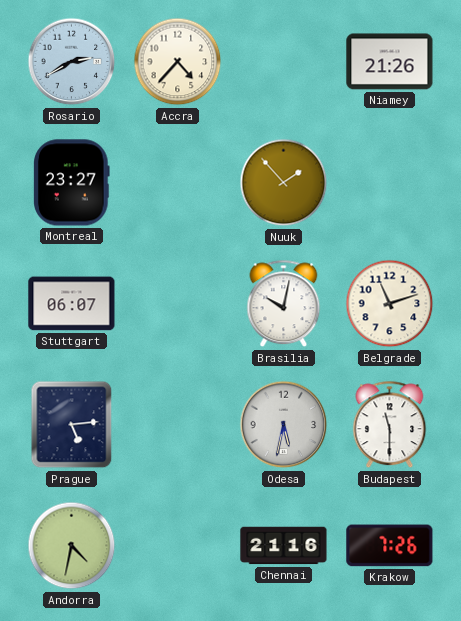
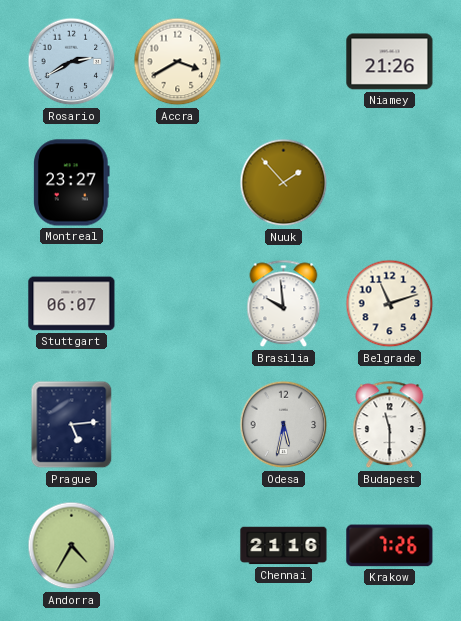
Accra: 4:37 -> 3:40 (178, 62)
Brasilia: 10:02 -> 9:59 (284, 304)
Andorra: 4:32 -> 4:35 (72, 546)
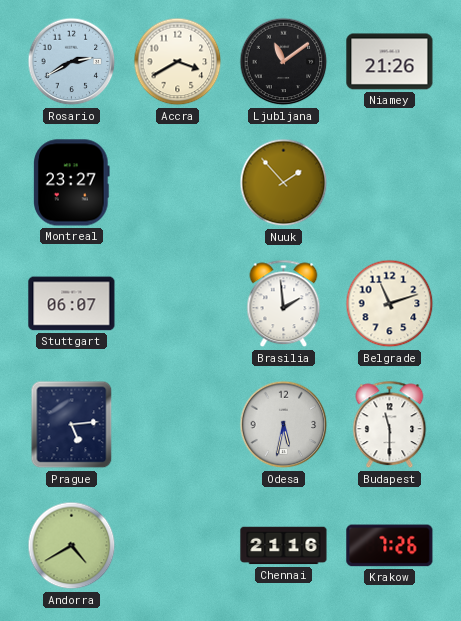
Ljubljana: none -> 11:09 (284, 62)
Brasilia: 9:59 -> 1:59 (284, 304)
Andorra: 4:35 -> 4:40 (72, 546)
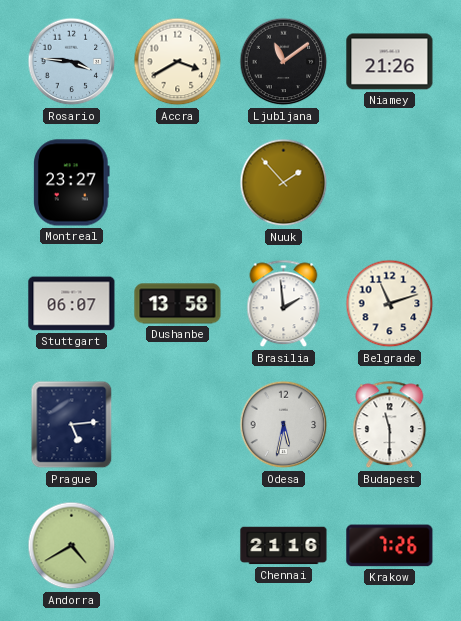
Rosario: 2:40 -> 3:46 (72, 62)
Dushanbe: none -> 13:58 (178, 304)
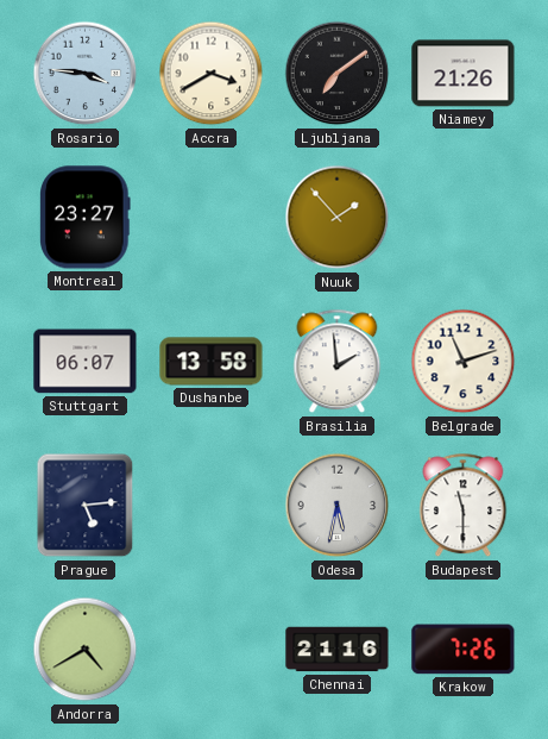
Ljubljana: 11:09 -> 7:09 (338, 74)
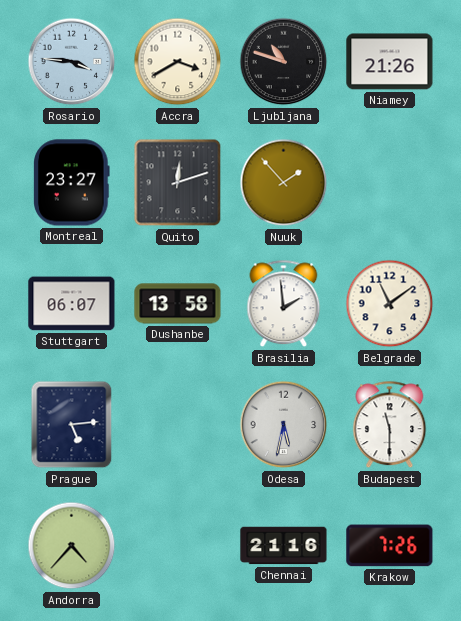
Ljubljana: 7:09 -> 10:48 (284, 62)
Quito: none -> 12:12 (178, 183)
Belgrade: 11:12 -> 11:09 (390, 304)
Andorra: 4:40 -> 4:37 (72, 546)
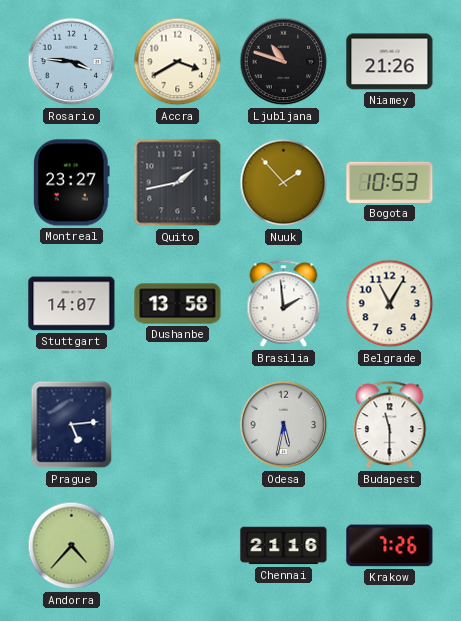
Quito: 12:12 -> 1:43 (178, 183)
Bogota: none -> 10:53 (390, 182)
Stuttgart: 06:07 -> 14:07 (72, 304)
Belgrade: 11:09 -> 11:05 (390, 304)
